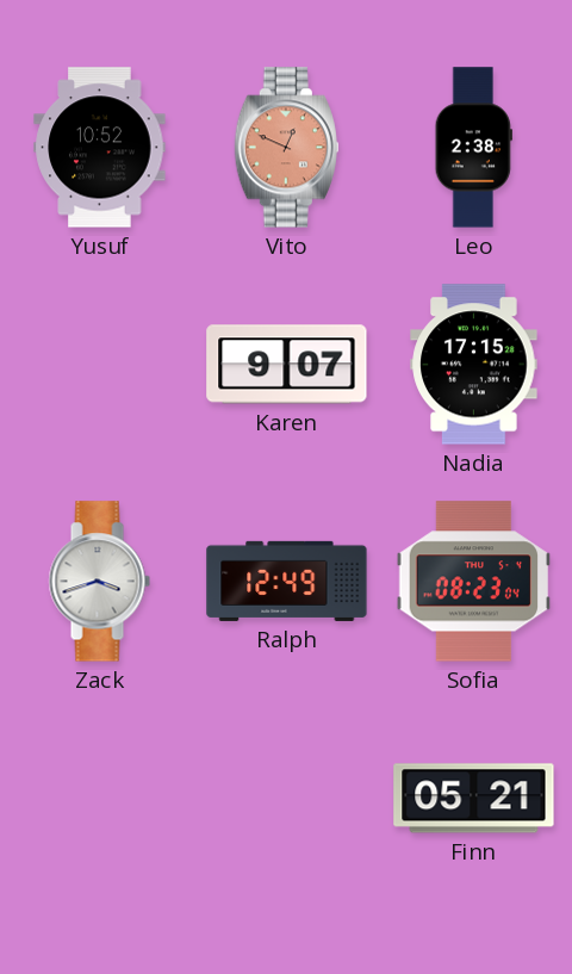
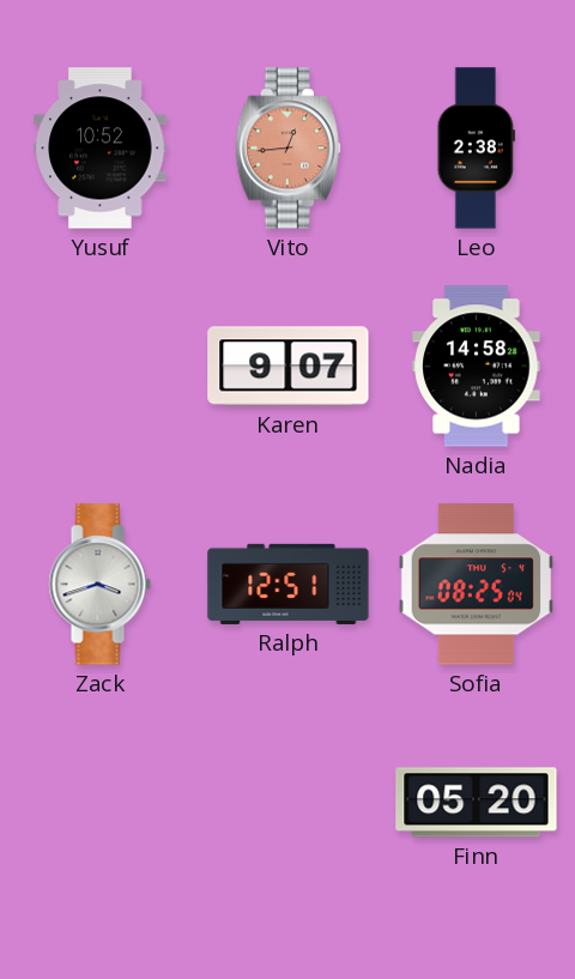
Vito: 12:49 -> 12:44 (287, 149)
Nadia: 17:15 -> 14:58 (477, 367)
Ralph: 12:49 -> 12:51 (289, 584)
Sofia: 08:23 -> 08:25 (477, 585)
Finn: 05:21 -> 05:20 (477, 803)
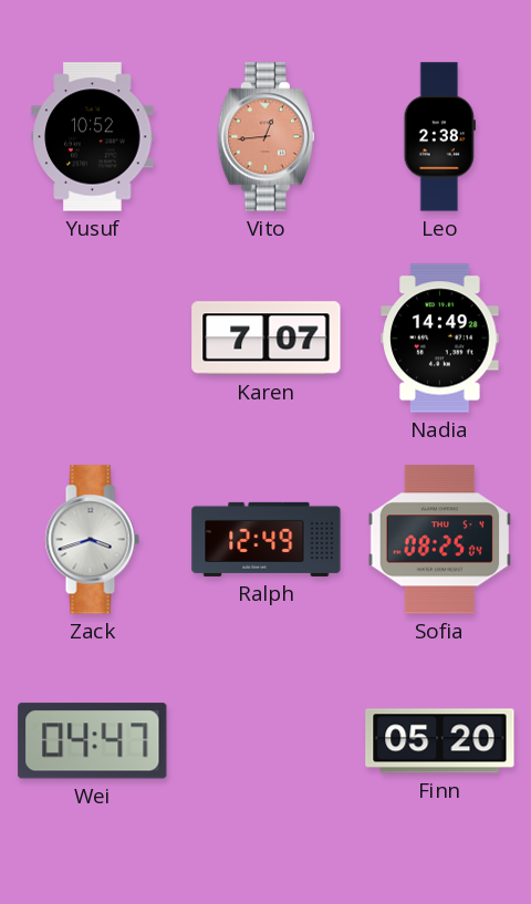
Karen: 9:07 -> 7:07 (267, 339)
Nadia: 14:58 -> 14:49 (440, 339)
Ralph: 12:51 -> 12:49 (267, 539)
Wei: none -> 04:47 (93, 741)
